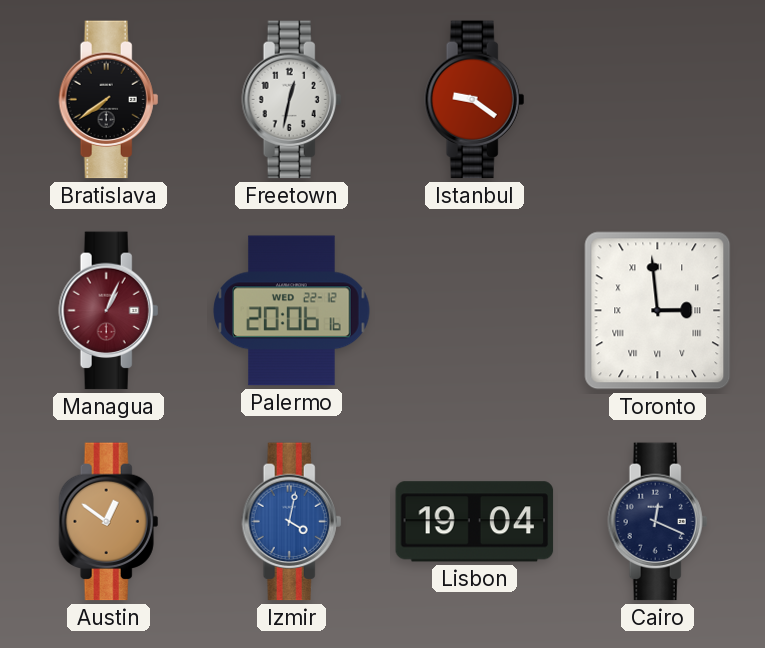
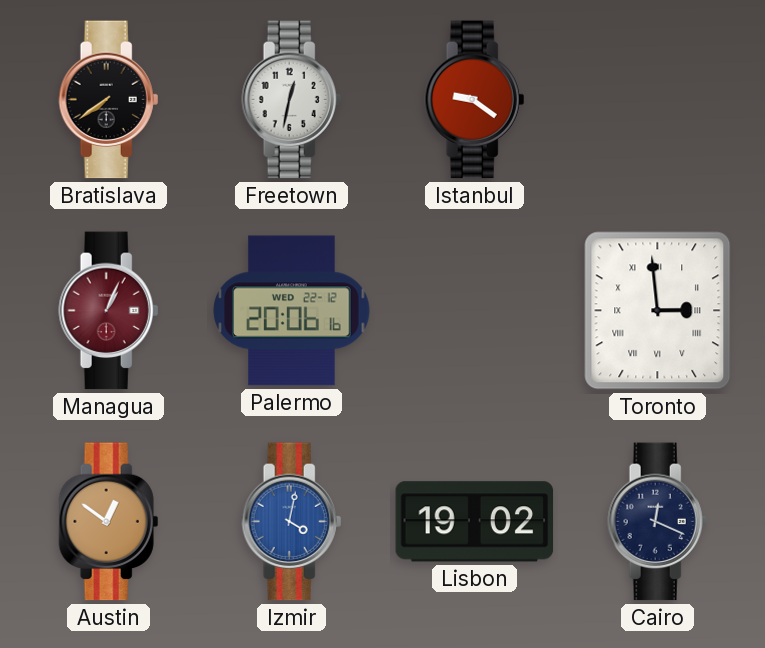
Lisbon: 19:04 -> 19:02 (475, 522)
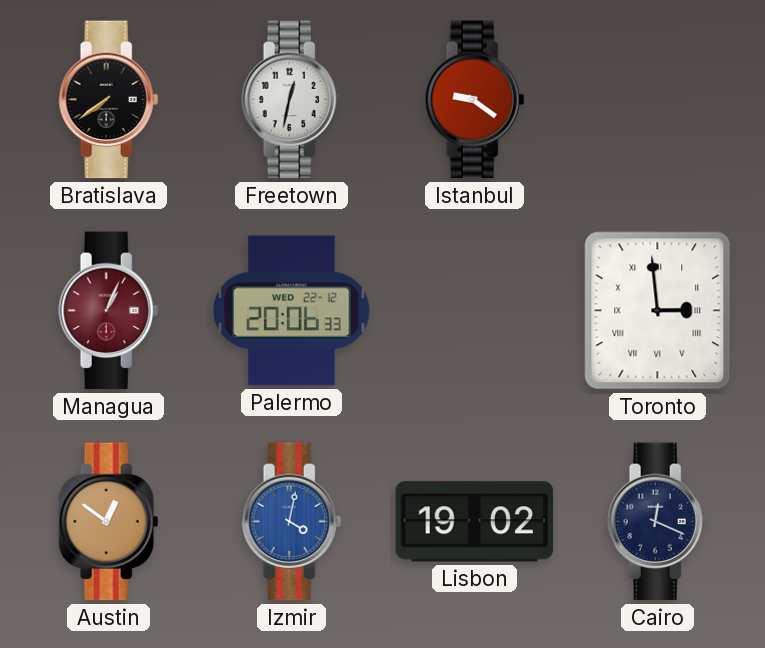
Palermo: 20:06:16 -> 20:06:33 (292, 311)
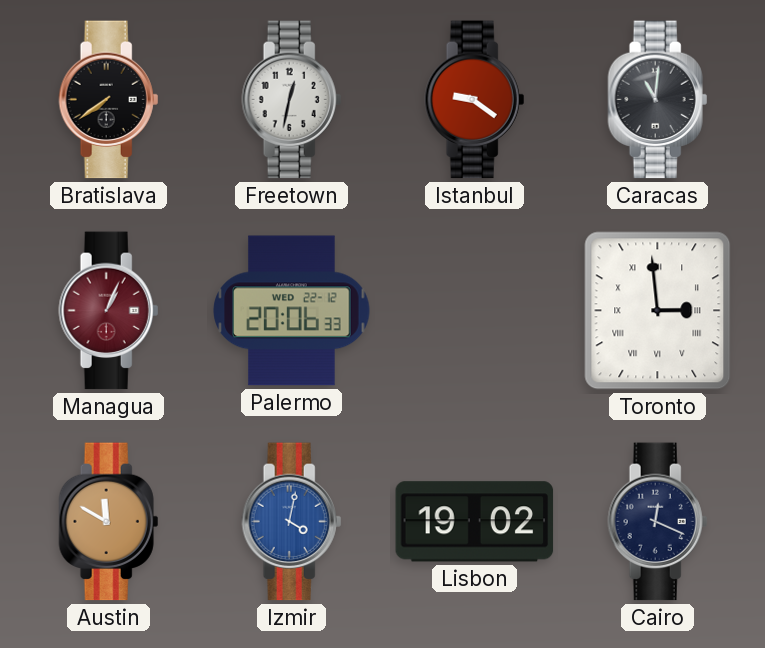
Caracas: none -> 11:01 (658, 100)
Austin: 12:51 -> 11:50 (109, 522)
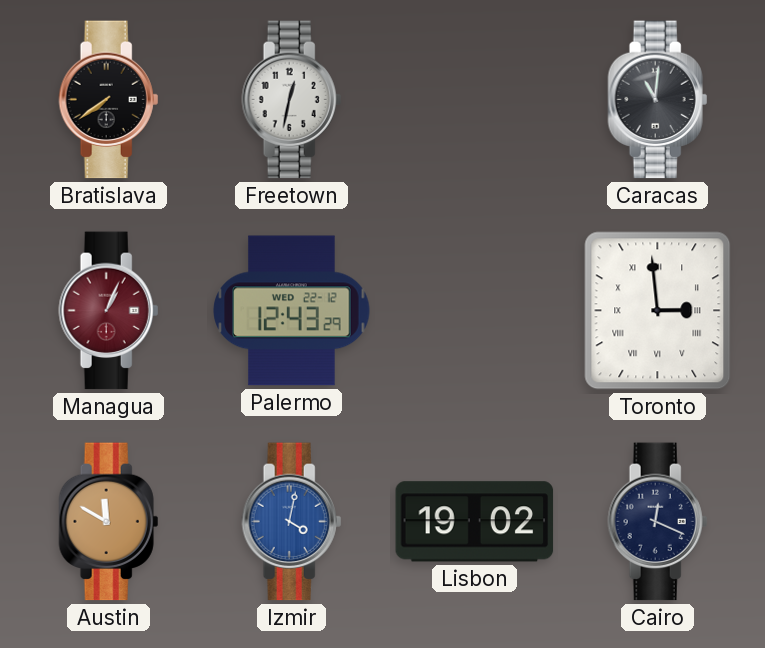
Istanbul: 9:21 -> none (475, 100)
Palermo: 20:06 -> 12:43 (292, 311)
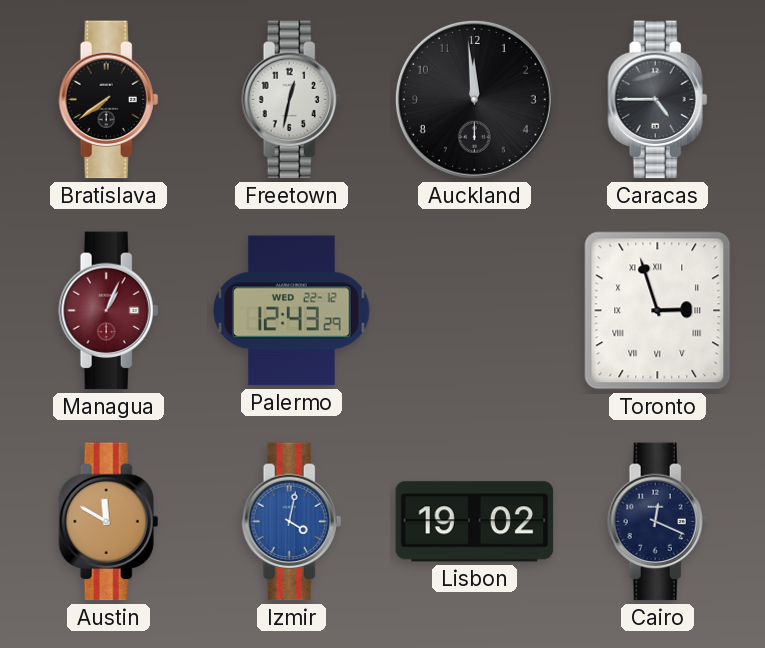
Auckland: none -> 11:59 (474, 99)
Caracas: 11:01 -> 4:45 (658, 100)
Toronto: 2:59 -> 2:57 (658, 311)
